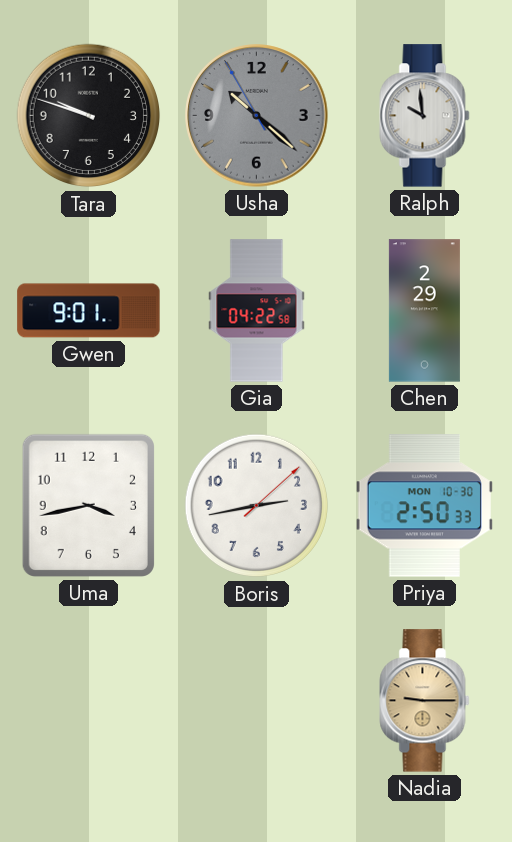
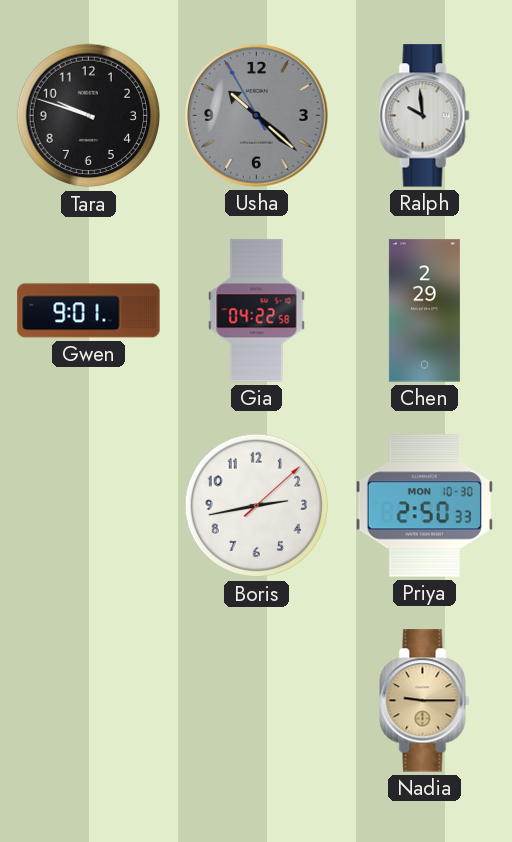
Uma: 3:43 -> none (88, 505)
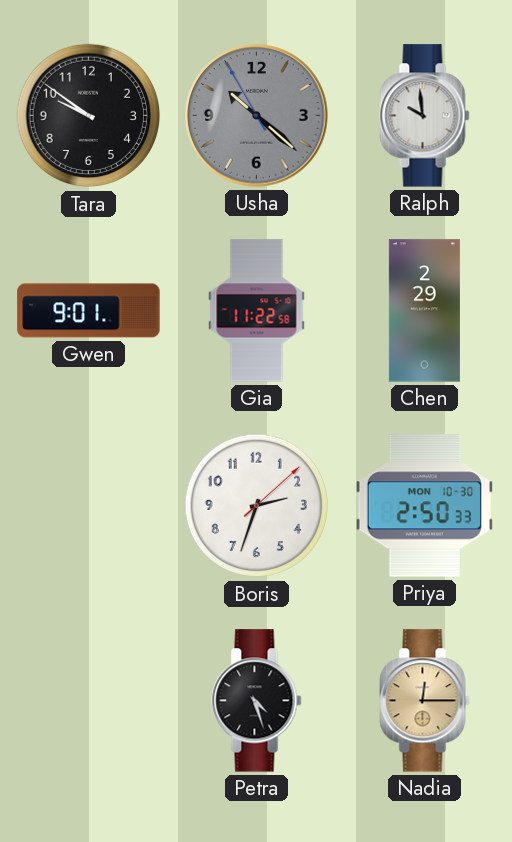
Tara: 9:48 -> 9:51 (89, 116)
Gia: 04:22 -> 11:22 (257, 311)
Boris: 2:43 -> 2:33 (257, 506)
Petra: none -> 4:27 (257, 701)
Nadia: 9:15 -> 12:15 (425, 701)
